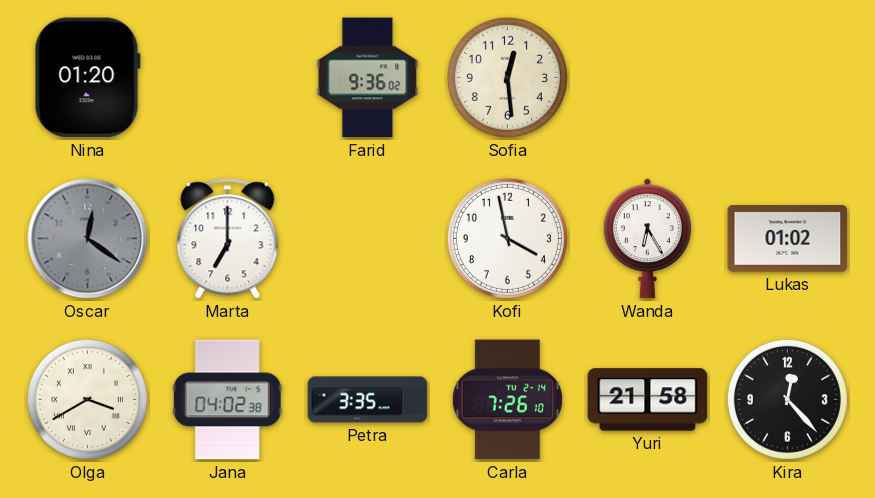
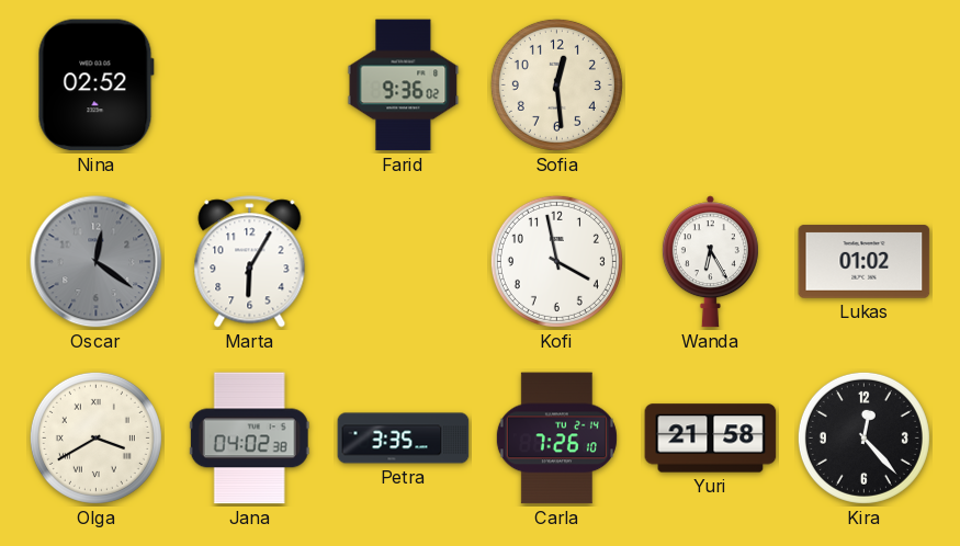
Nina: 01:20 -> 02:52 (95, 86)
Marta: 7:00 -> 6:05 (250, 262)
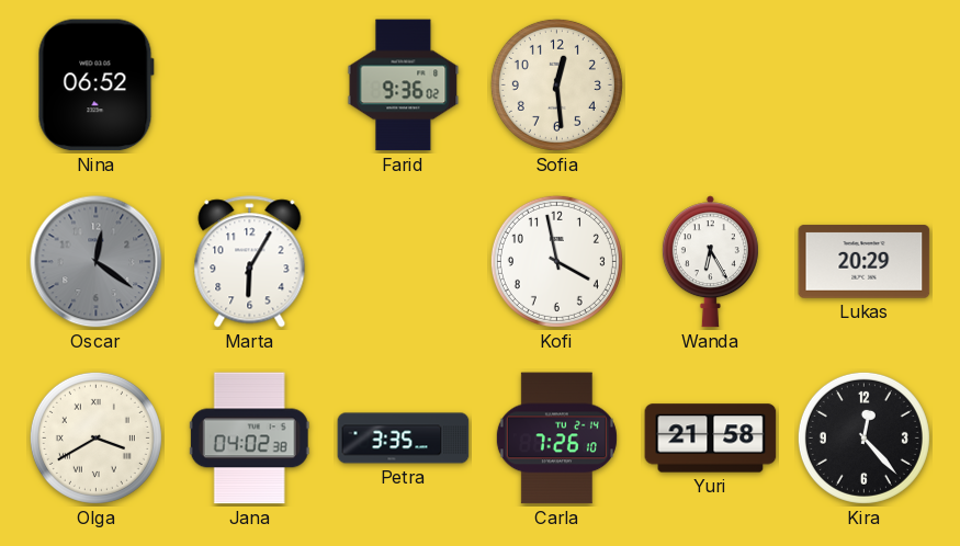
Nina: 02:52 -> 06:52 (95, 86)
Lukas: 01:02 -> 20:29 (865, 262)
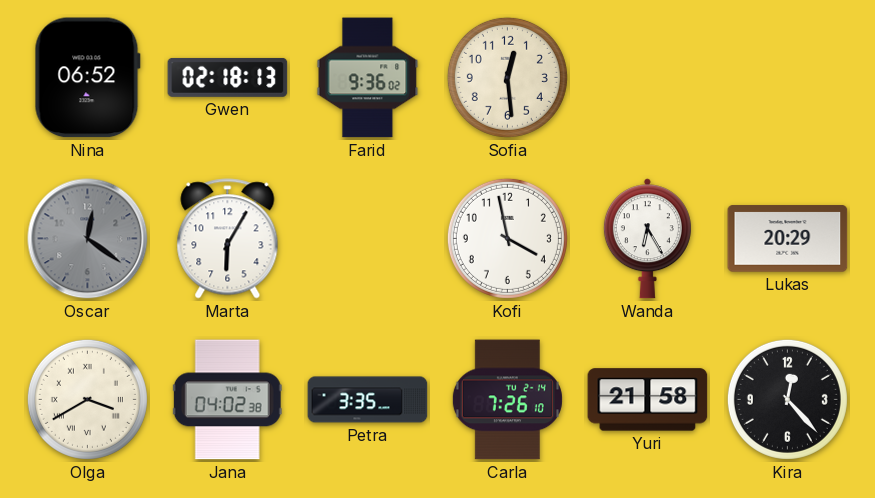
Gwen: none -> 02:18 (228, 77)
